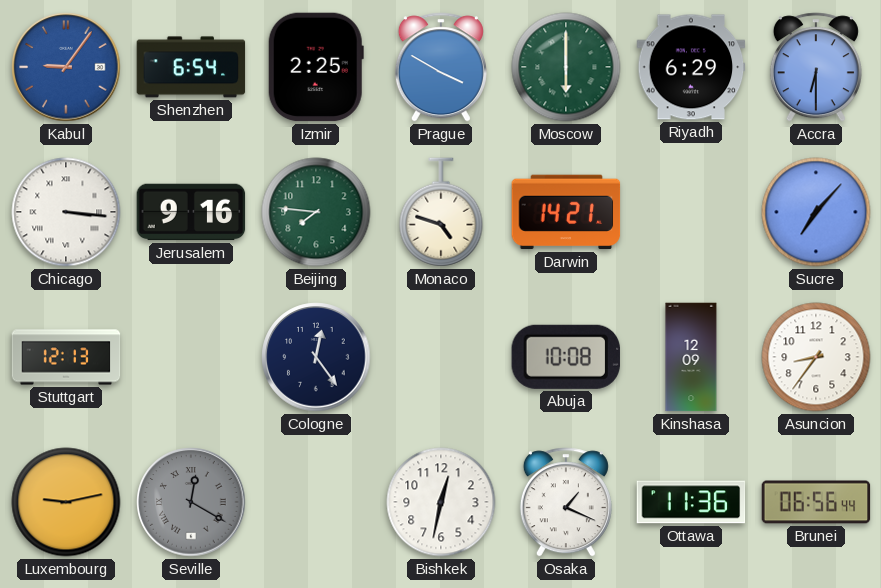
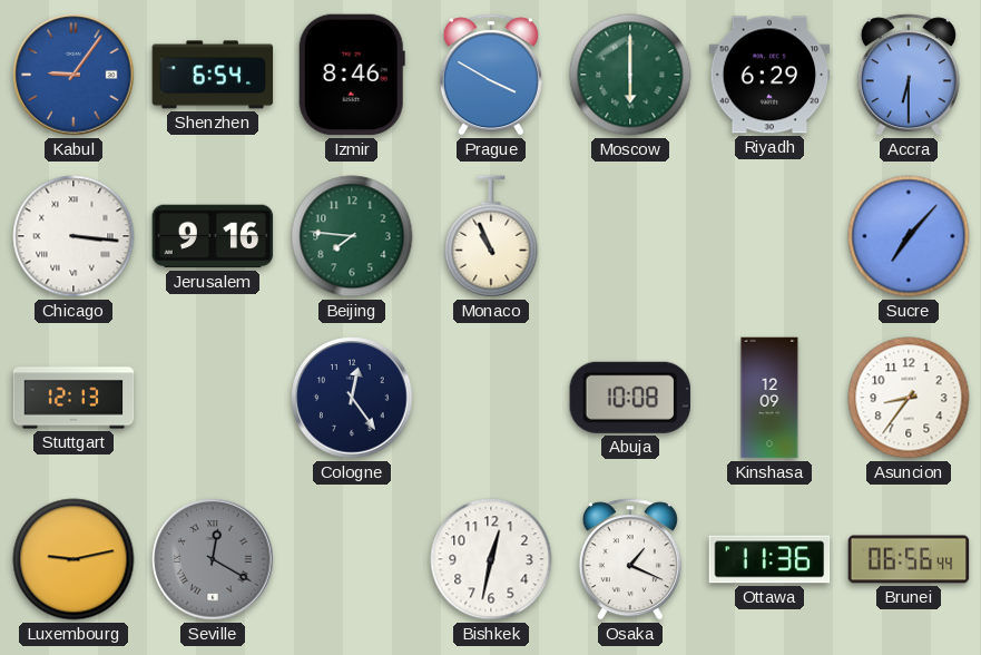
Izmir: 2:25 -> 8:46 (352, 75)
Monaco: 4:48 -> 10:56 (491, 236)
Darwin: 14:21 -> none (566, 212)
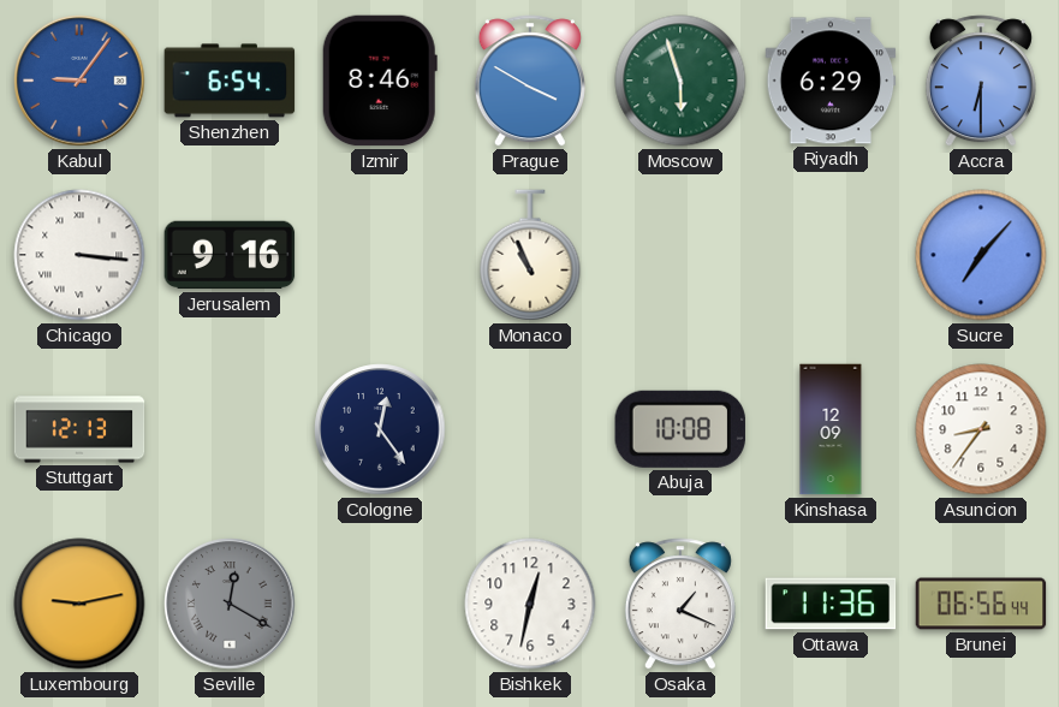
Moscow: 6:00 -> 5:57 (680, 81)
Beijing: 7:46 -> none (352, 236)
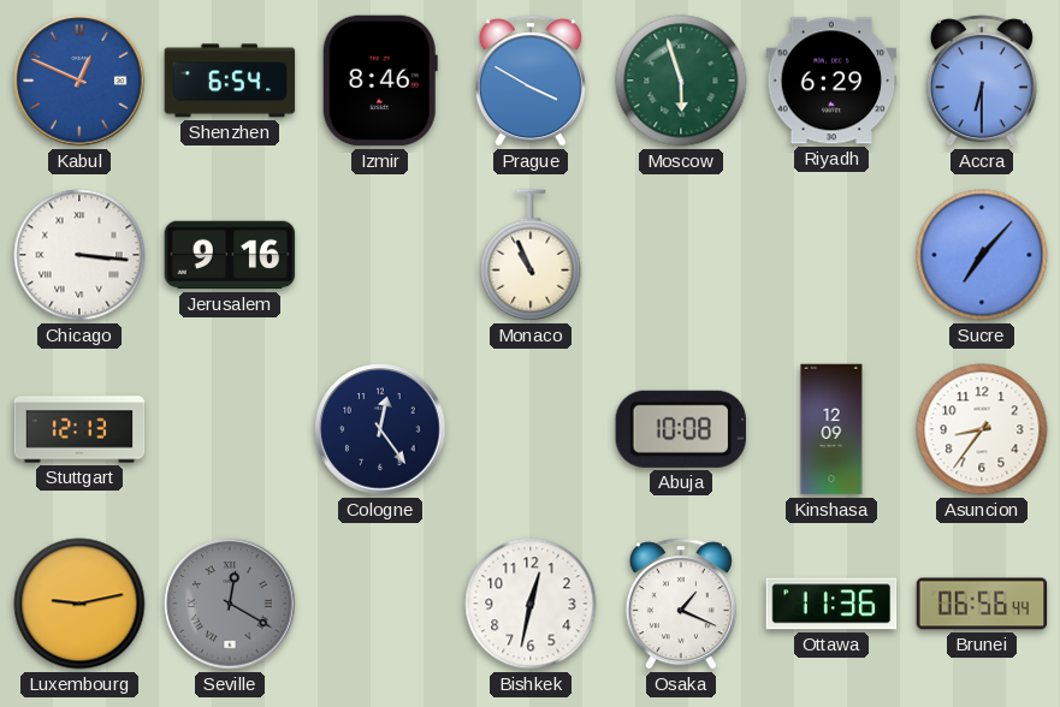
Kabul: 9:06 -> 12:49 (79, 81)
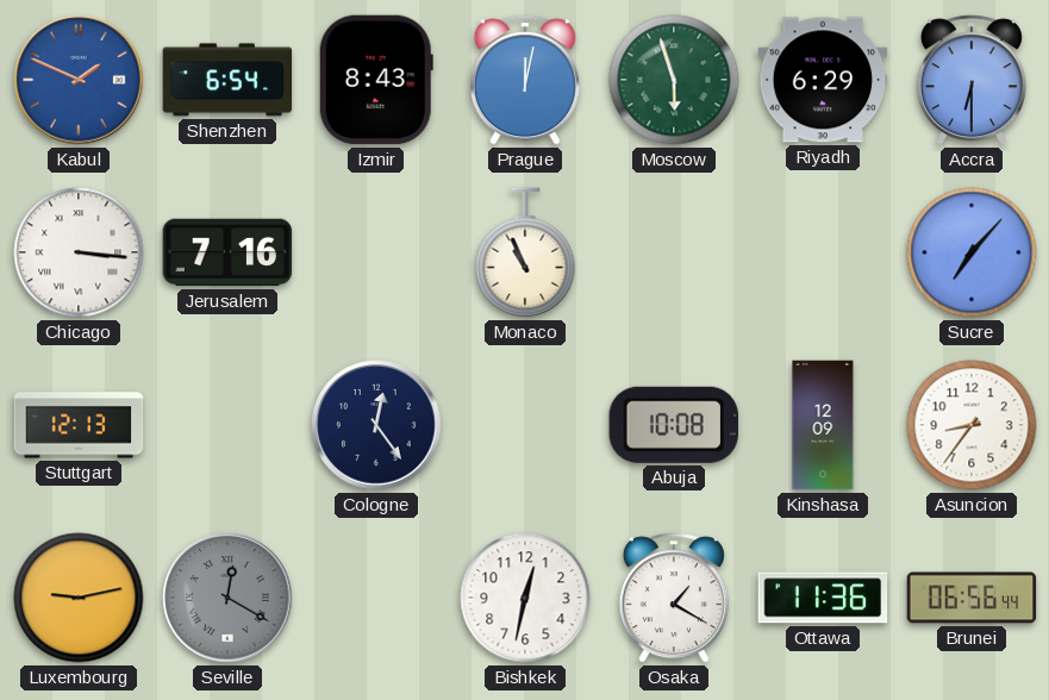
Kabul: 12:49 -> 1:49 (79, 80)
Izmir: 8:46 -> 8:43 (376, 80)
Prague: 3:50 -> 12:02 (525, 80)
Jerusalem: 9:16 -> 7:16 (227, 252)
Osaka: 1:19 -> 1:20 (674, 598)
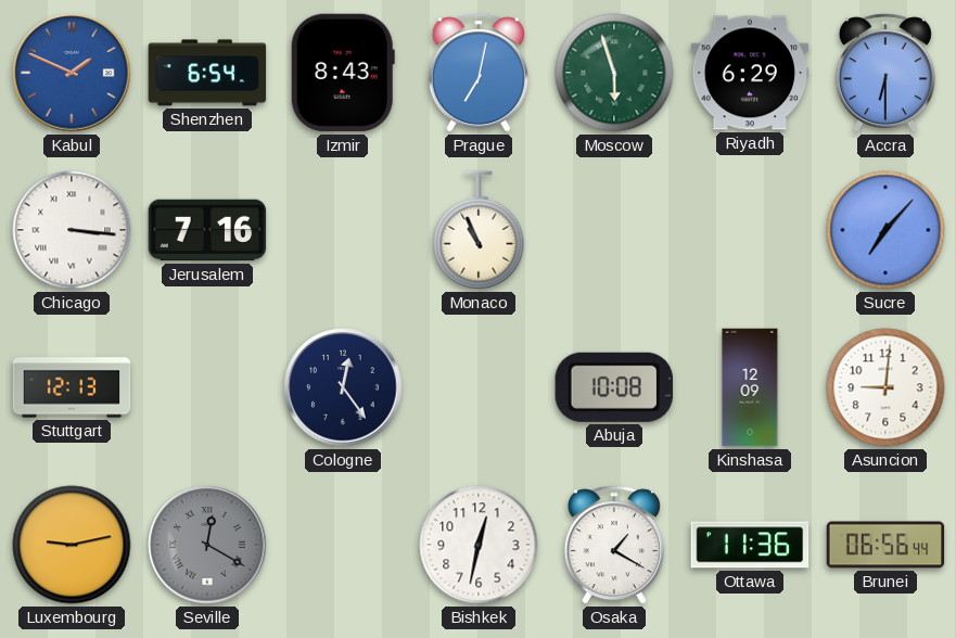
Prague: 12:02 -> 7:02 (479, 73)
Asuncion: 8:36 -> 9:01 (885, 387)
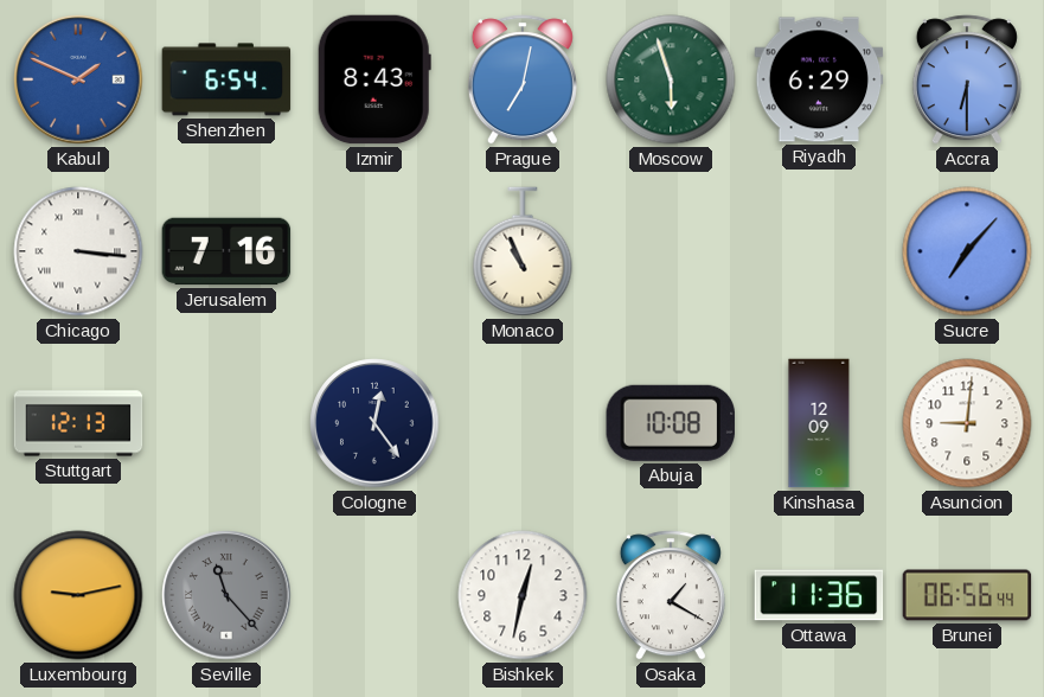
Seville: 12:20 -> 11:23 (226, 595)
